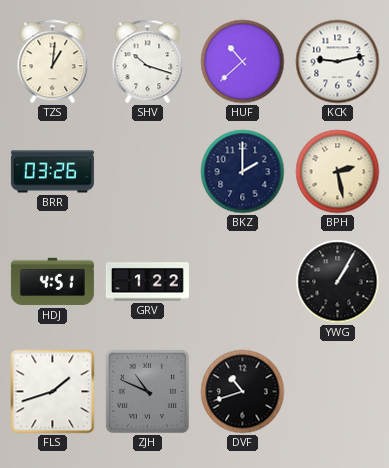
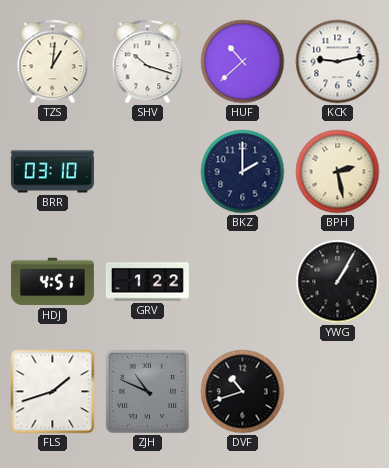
BRR: 03:26 -> 03:10 (52, 172)
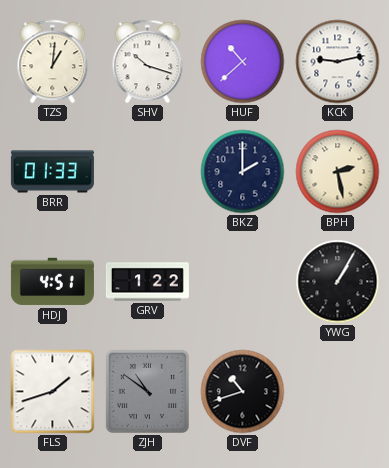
BRR: 03:10 -> 01:33 (52, 172)
ZJH: 10:49 -> 10:51 (147, 391)
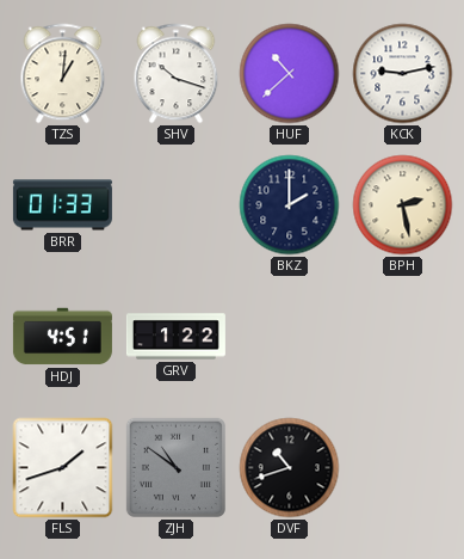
YWG: 1:05 -> none (338, 282)
